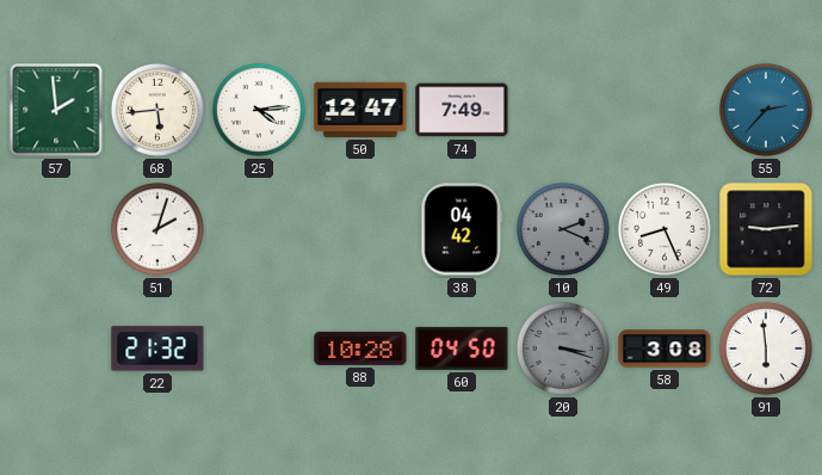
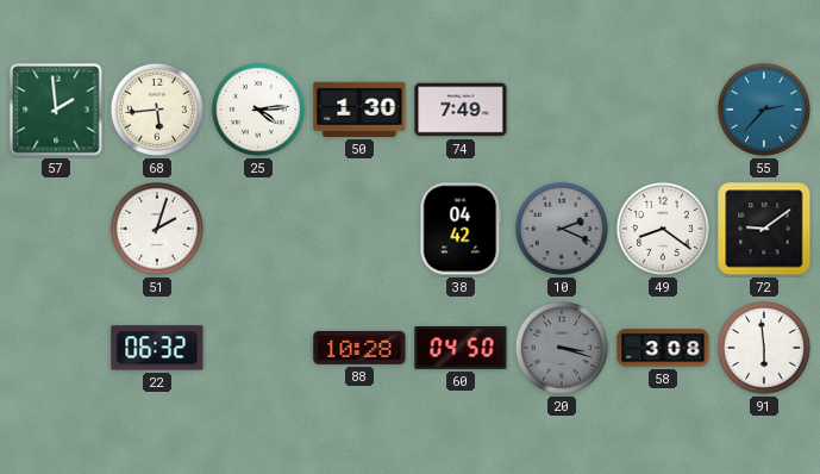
50: 12:47 -> 1:30 (359, 110)
49: 8:26 -> 8:21 (663, 229)
72: 9:14 -> 9:09 (764, 229)
22: 21:32 -> 06:32 (157, 348)
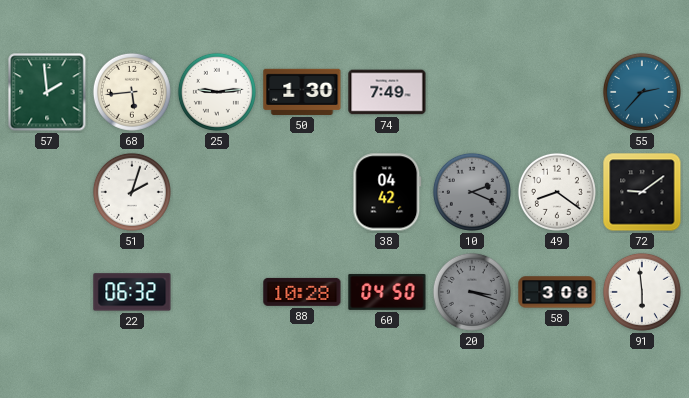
25: 4:14 -> 9:14 (217, 92)
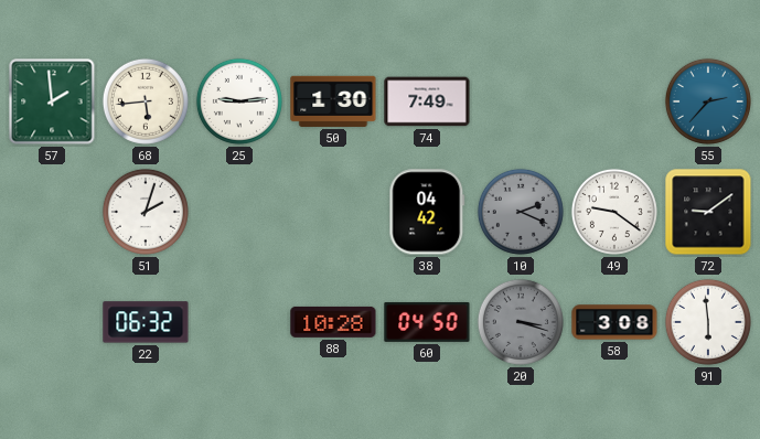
49: 8:21 -> 9:21 (614, 212)
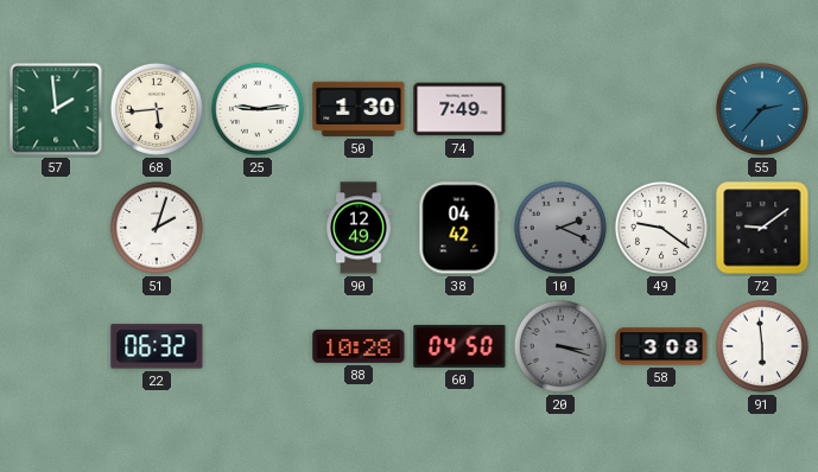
90: none -> 12:49 (359, 228)
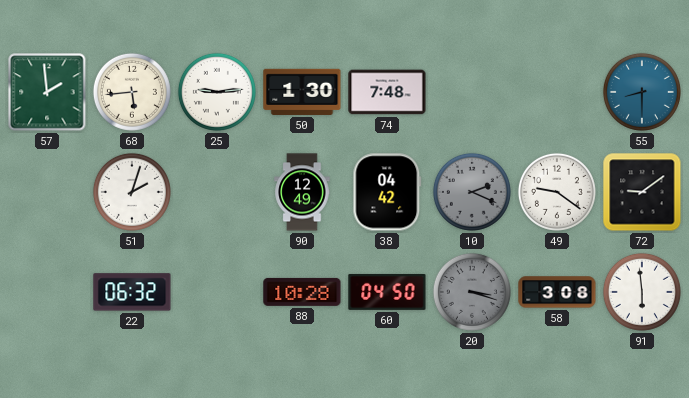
74: 7:49 -> 7:48 (387, 92)
55: 2:37 -> 8:30 (642, 92)
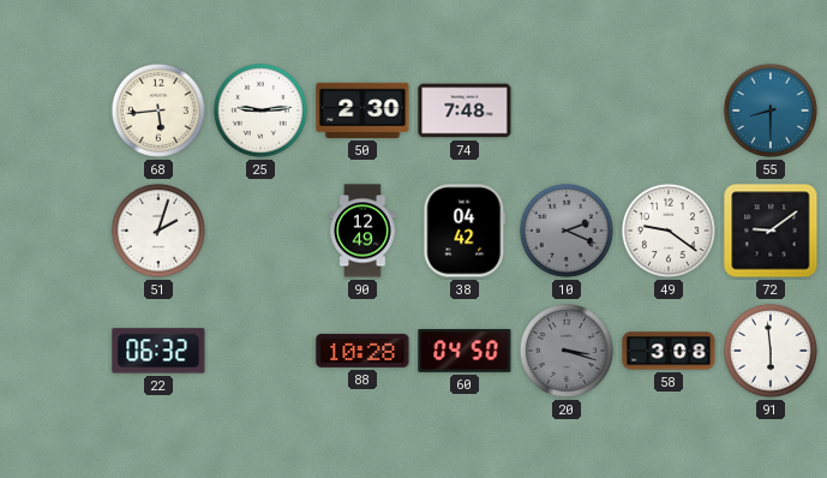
57: 1:59 -> none (47, 92)
50: 1:30 -> 2:30 (362, 110)
